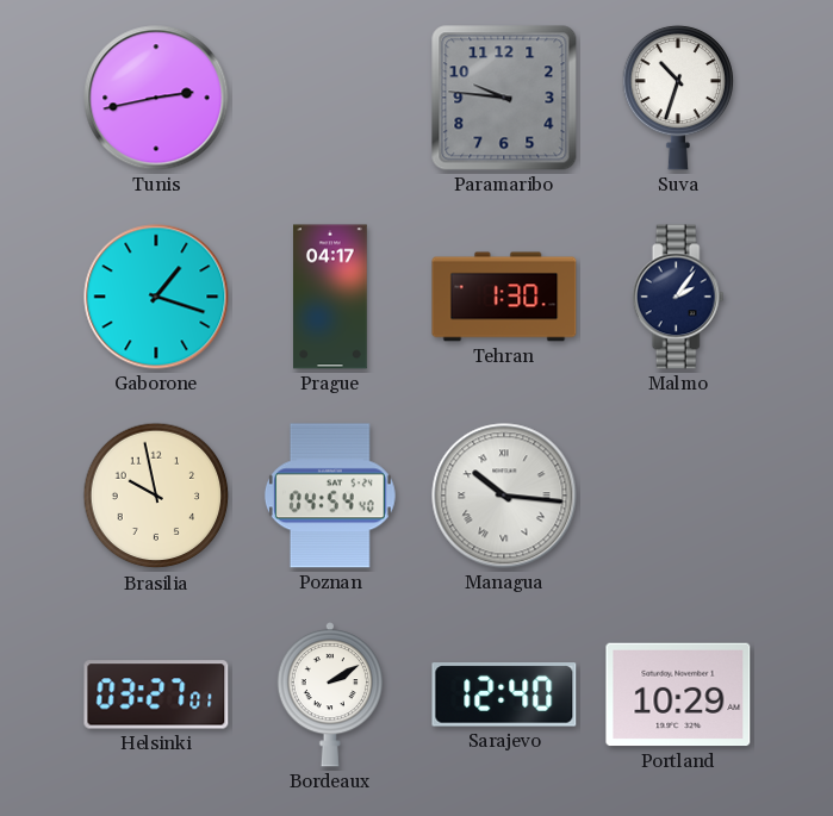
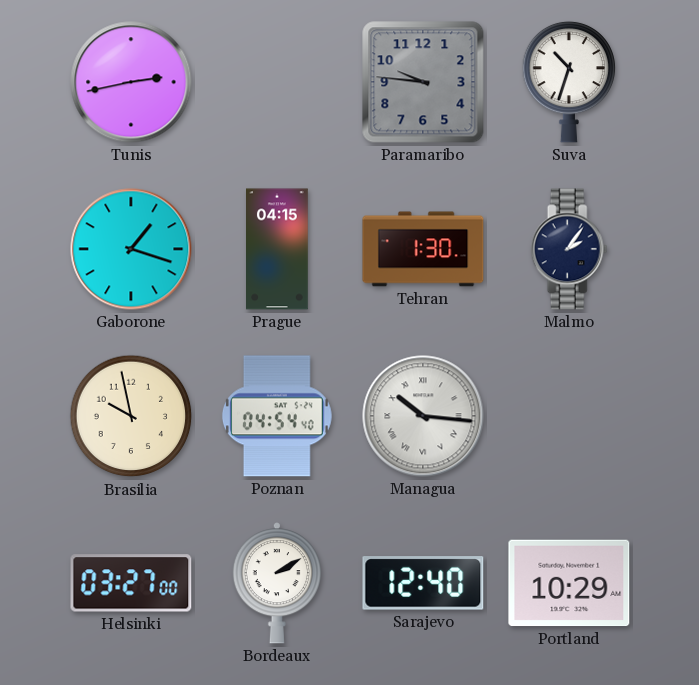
Prague: 04:17 -> 04:15 (278, 249)
Helsinki: 03:27:01 -> 03:27:00 (131, 583)
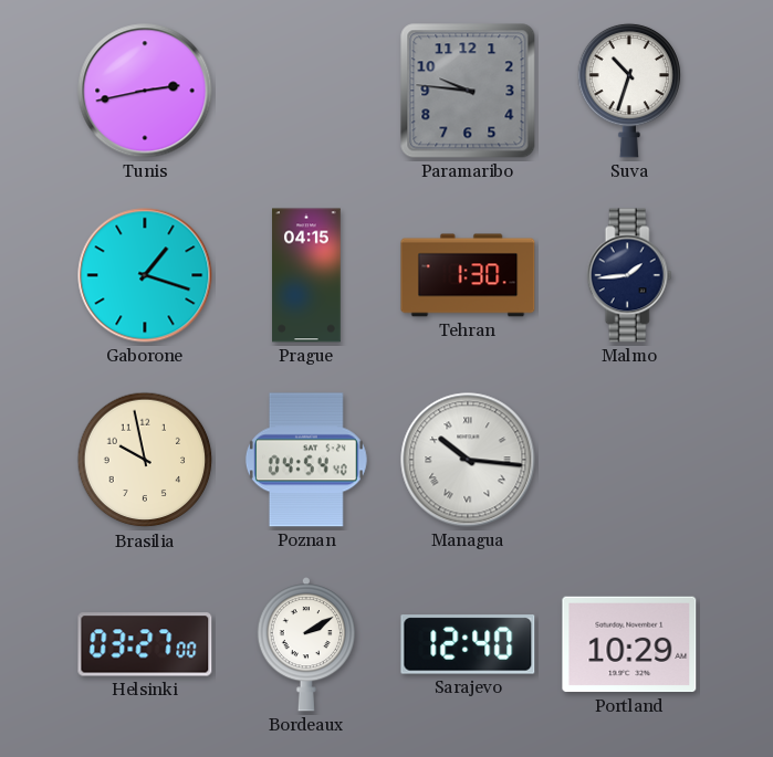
Malmo: 2:06 -> 1:44 (629, 275)
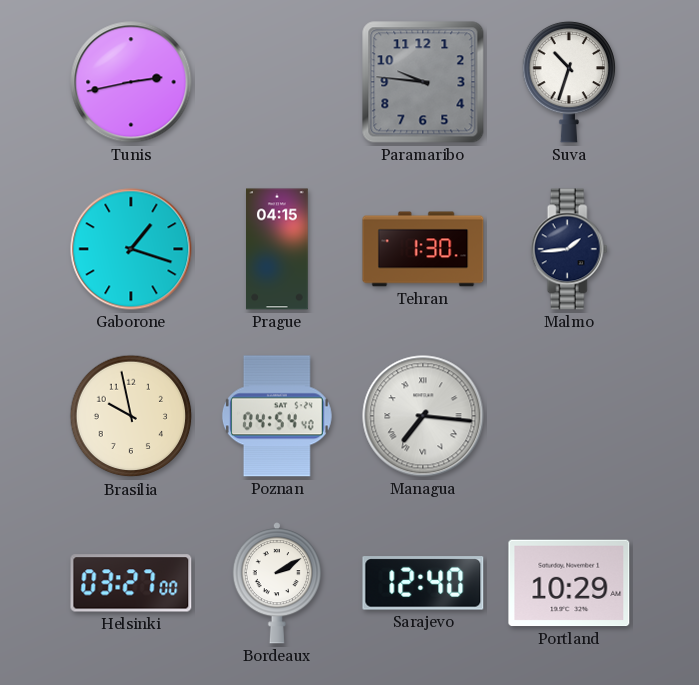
Managua: 10:16 -> 7:16 (423, 416)
